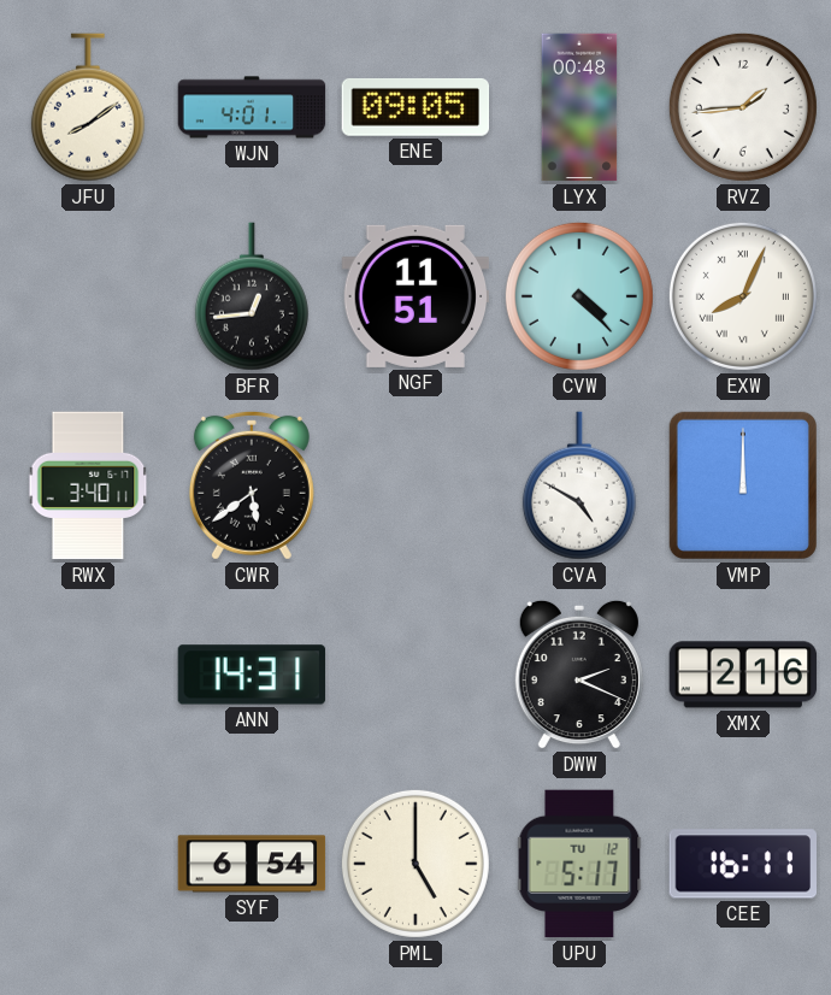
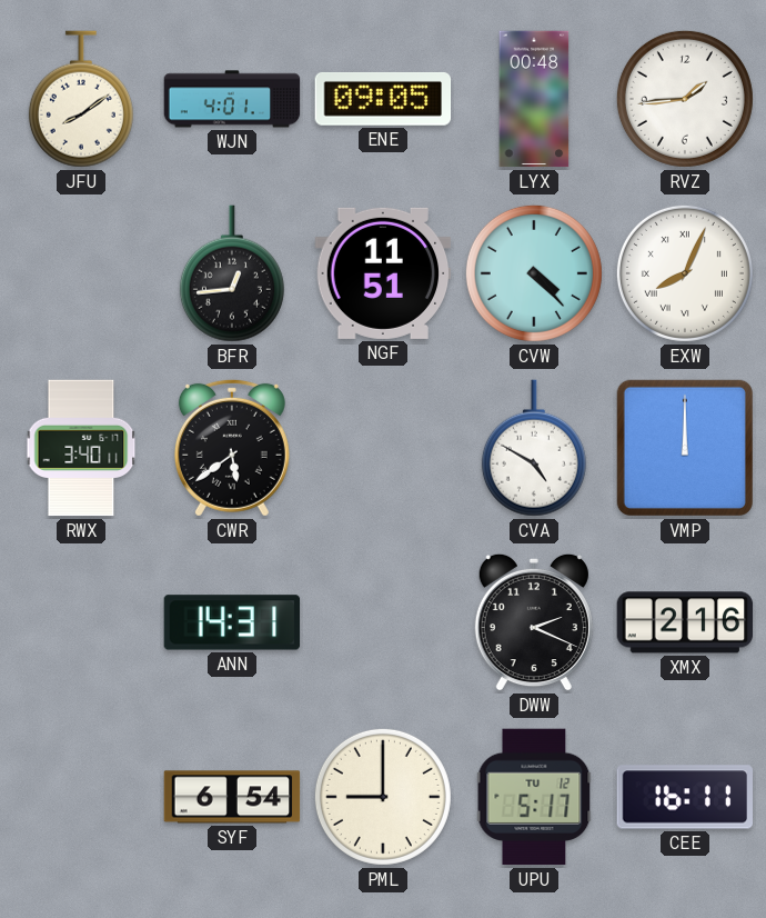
PML: 5:00 -> 9:00 (383, 797)
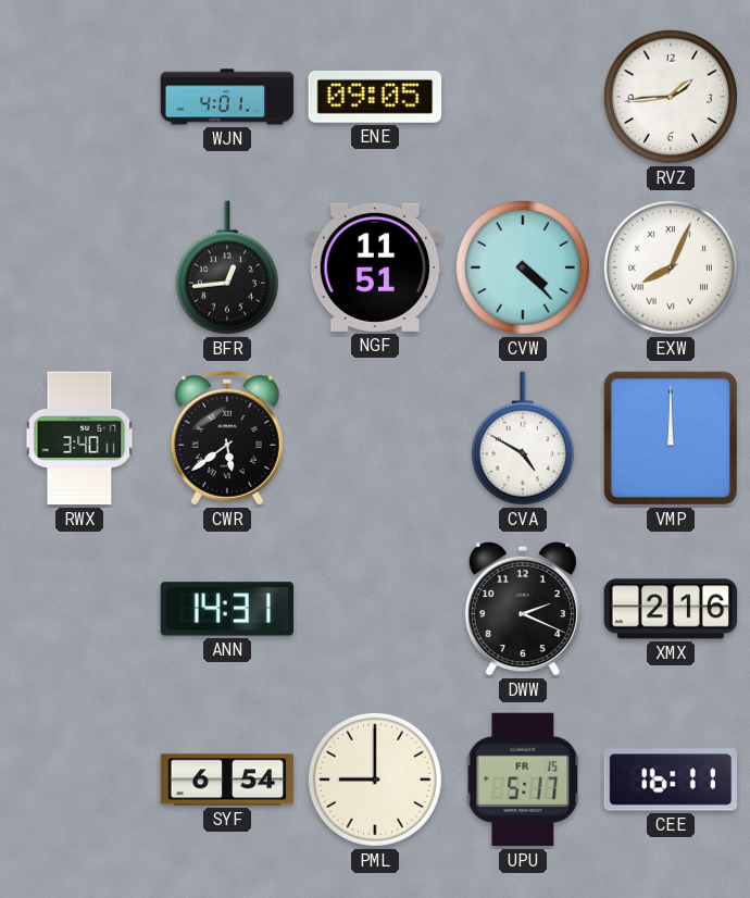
JFU: 8:09 -> none (81, 99)
LYX: 00:48 -> none (534, 99)
UPU date: TU 12 -> FR 15 (523, 779)
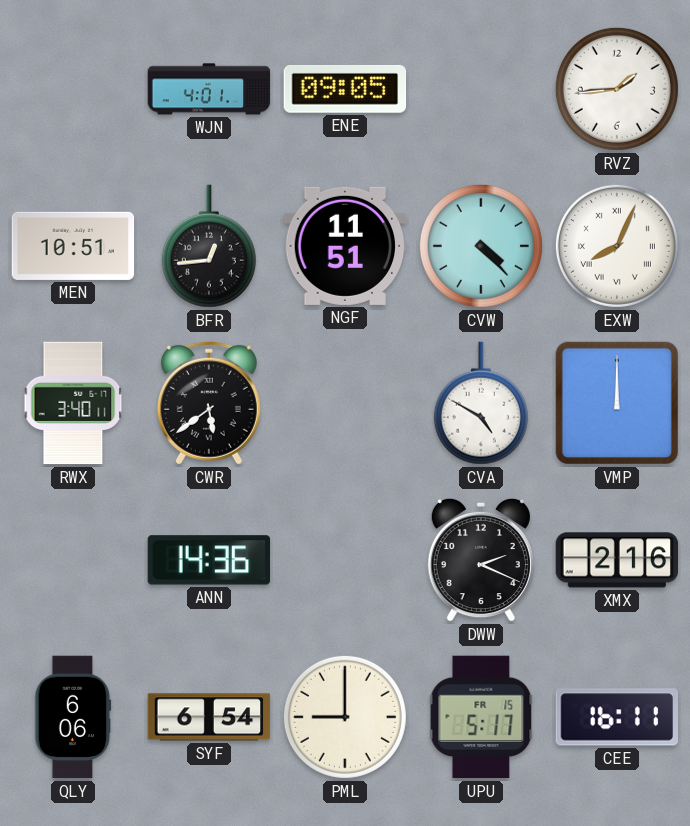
MEN: none -> 10:51 (73, 246)
ANN: 14:31 -> 14:36 (209, 560)
QLY: none -> 6:06 (73, 717)
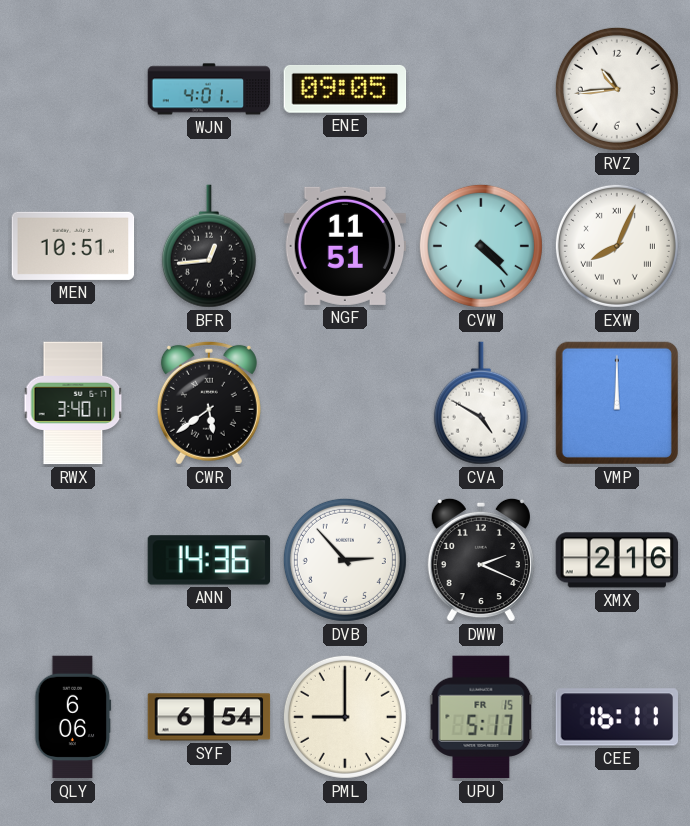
RVZ: 1:44 -> 10:44 (617, 89)
DVB: none -> 2:53 (345, 560)
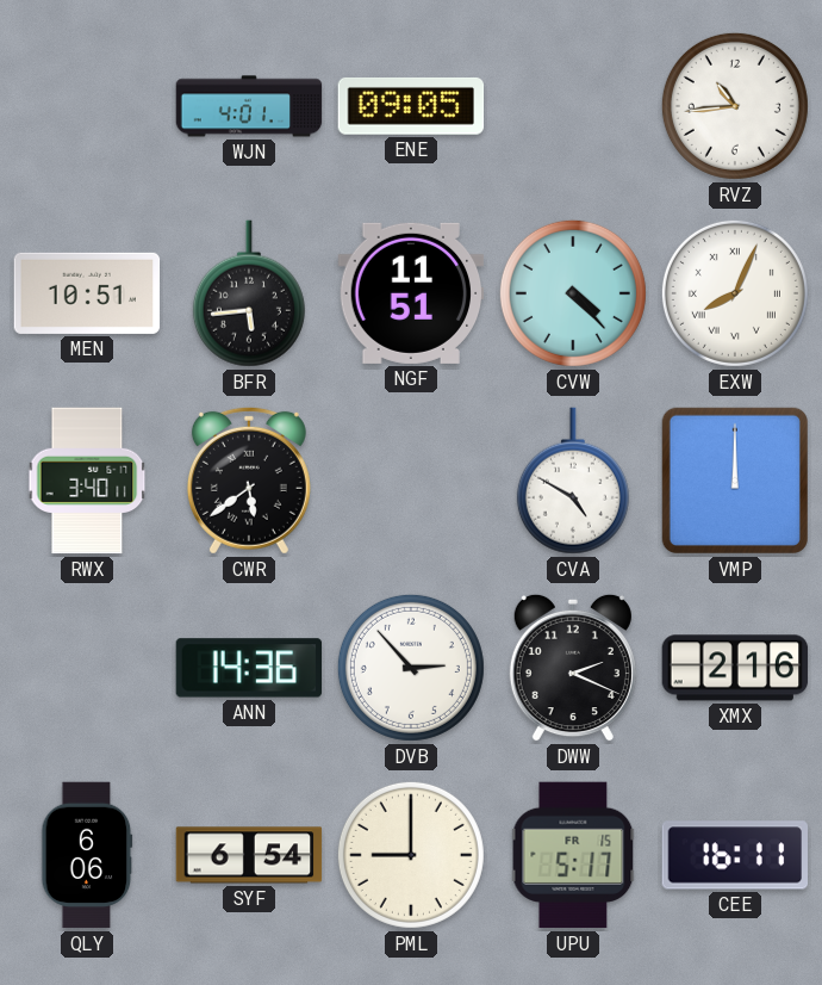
BFR: 12:44 -> 5:44 (249, 293)
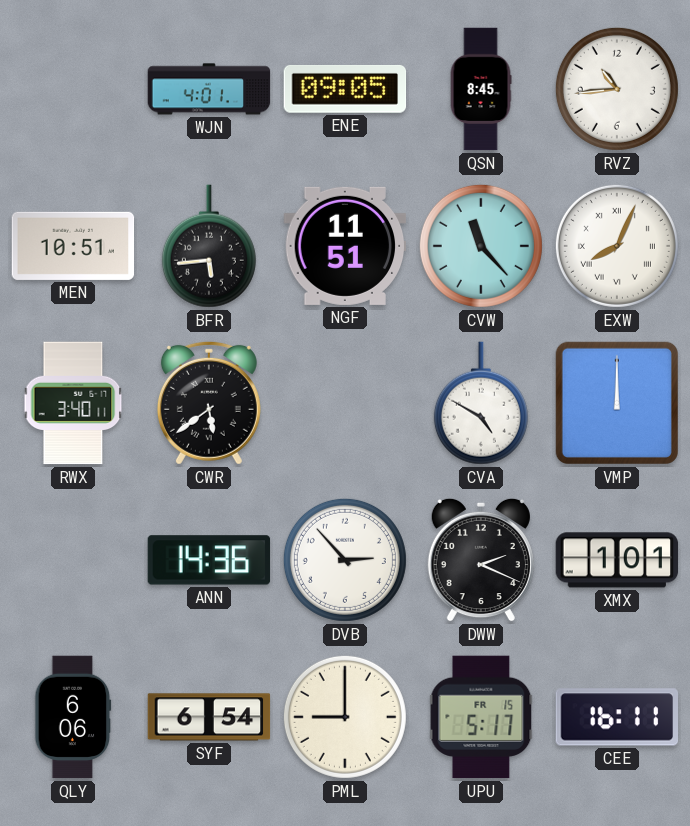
QSN: none -> 8:45 (481, 89)
CVW: 4:23 -> 11:23 (481, 246)
XMX: 2:16 -> 1:01 (617, 560)
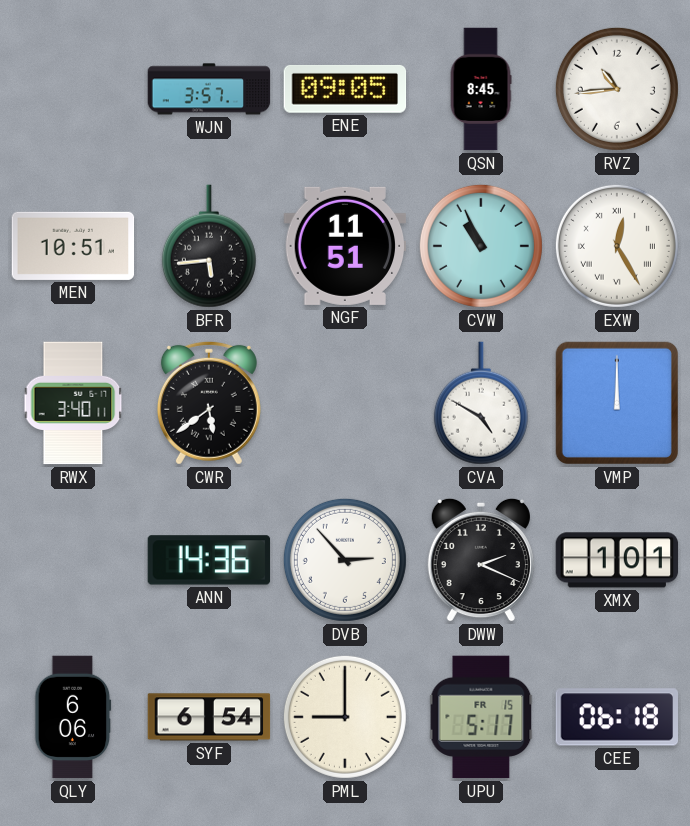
WJN: 4:01 -> 3:57 (209, 89)
CVW: 11:23 -> 10:56 (481, 246)
EXW: 8:04 -> 12:25 (617, 246)
CEE: 16:11 -> 06:18 (617, 717)
